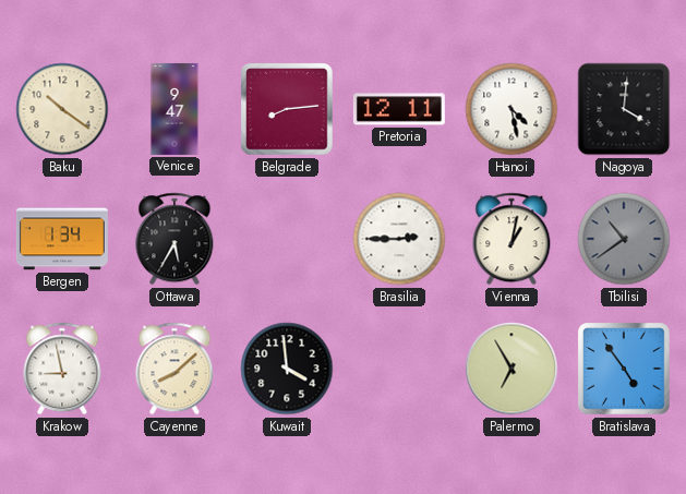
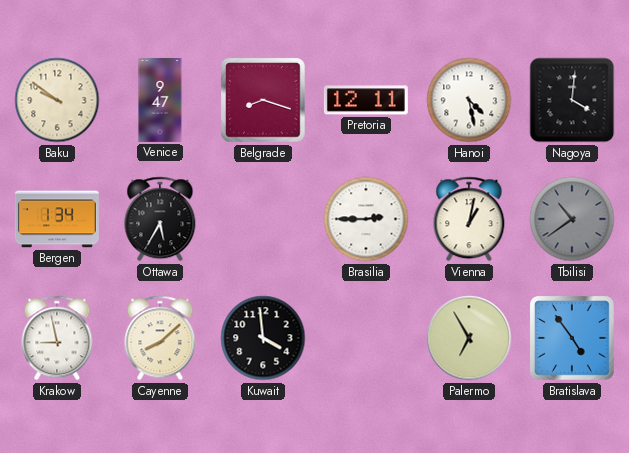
Baku: 10:21 -> 9:51 (57, 100)
Belgrade: 8:14 -> 8:18 (264, 101)
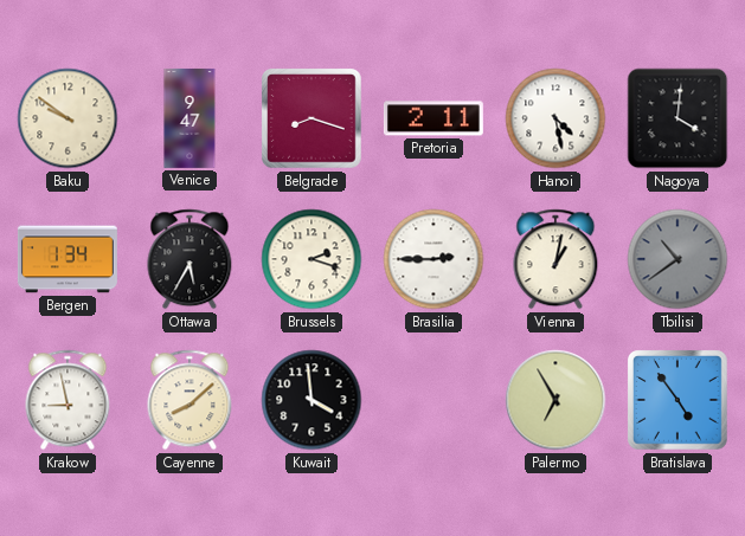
Pretoria: 12:11 -> 2:11 (433, 118)
Brussels: none -> 2:18 (312, 259)
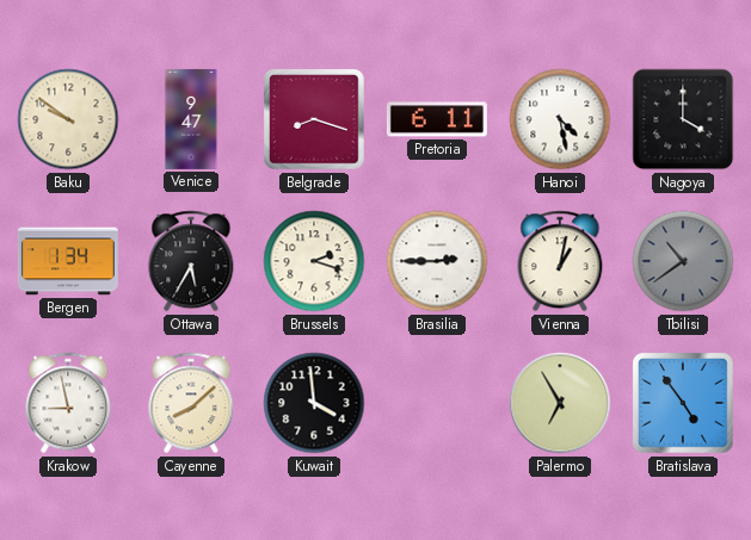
Pretoria: 2:11 -> 6:11 (437, 119)
Nagoya: 4:01 -> 4:00 (683, 119)
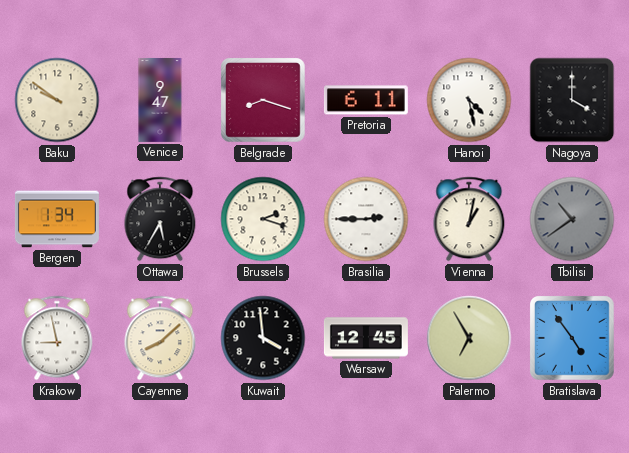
Warsaw: none -> 12:45 (366, 338)
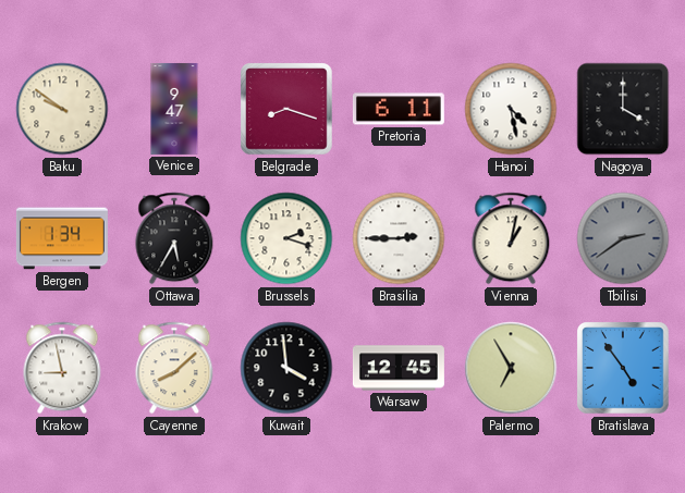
Tbilisi: 10:39 -> 2:39 (623, 238)
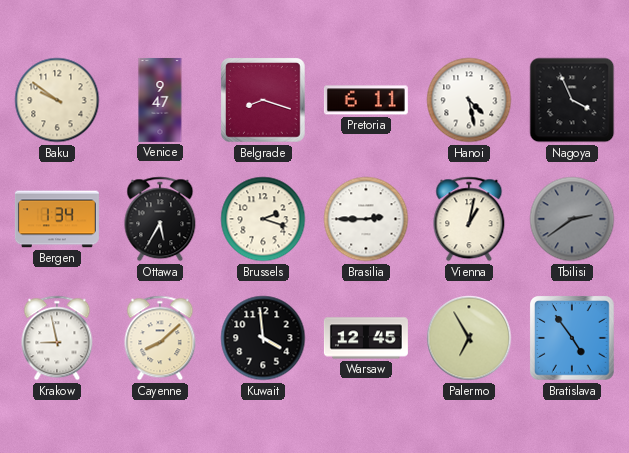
Nagoya: 4:00 -> 3:56 (572, 100)
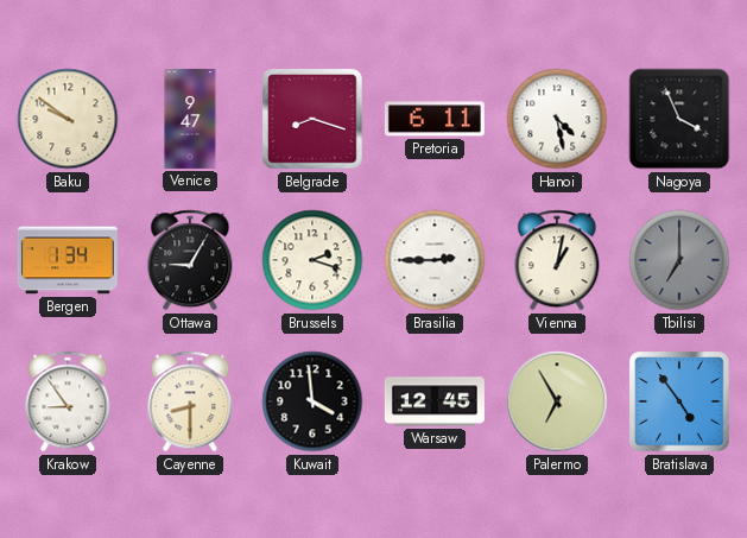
Ottawa: 5:35 -> 9:05 (190, 260)
Tbilisi: 2:39 -> 7:00 (679, 260)
Krakow: 8:58 -> 8:54 (68, 401)
Cayenne: 8:08 -> 8:30 (190, 401)
